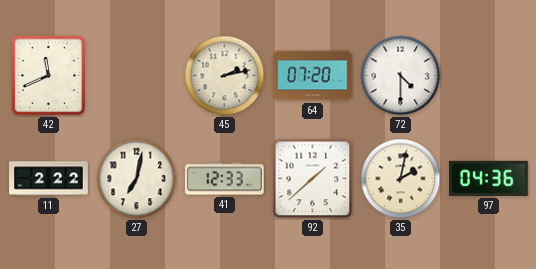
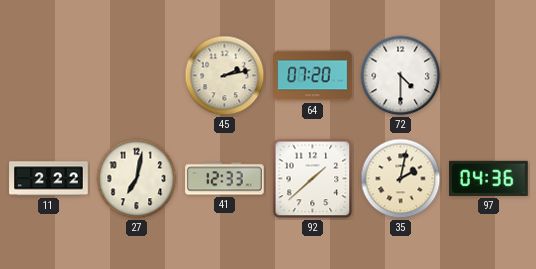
42: 11:41 -> none (49, 76)
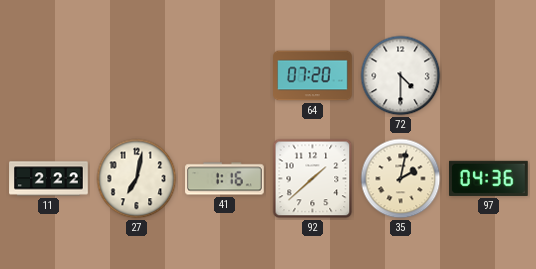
45: 2:13 -> none (225, 76)
41: 12:33 -> 1:16 (225, 179)
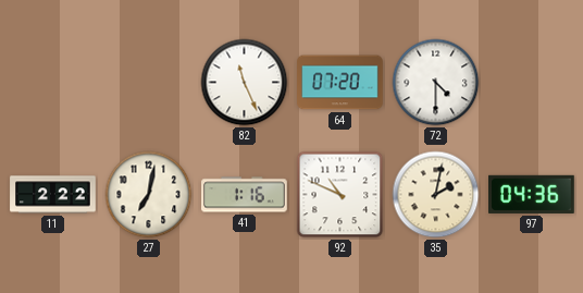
82: none -> 11:26 (245, 83)
92: 1:38 -> 10:49 (340, 195)
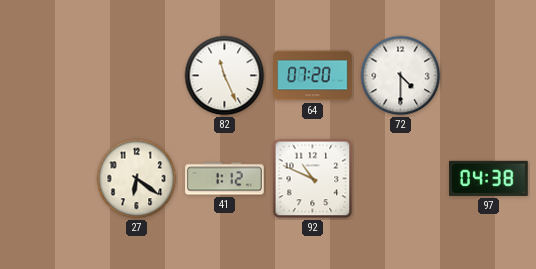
11: 2:22 -> none (53, 195)
27: 7:02 -> 6:21 (137, 179)
41: 1:16 -> 1:12 (225, 179)
35: 2:02 -> none (436, 195)
97: 04:36 -> 04:38 (489, 178)
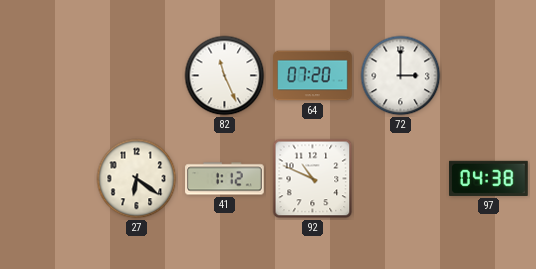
72: 4:30 -> 3:00 (401, 76)
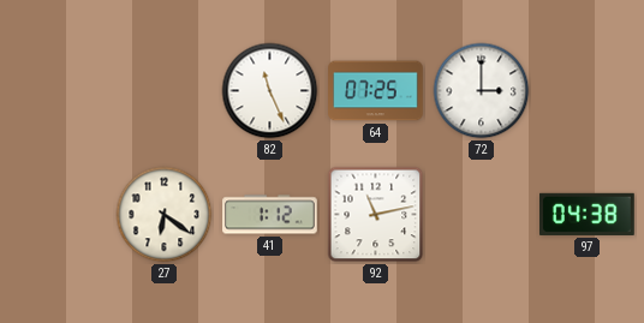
64: 07:20 -> 07:25 (376, 91)
92: 10:49 -> 11:13 (376, 215)
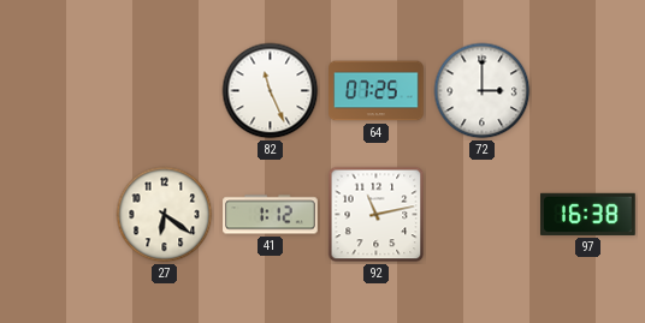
97: 04:38 -> 16:38 (588, 214)
